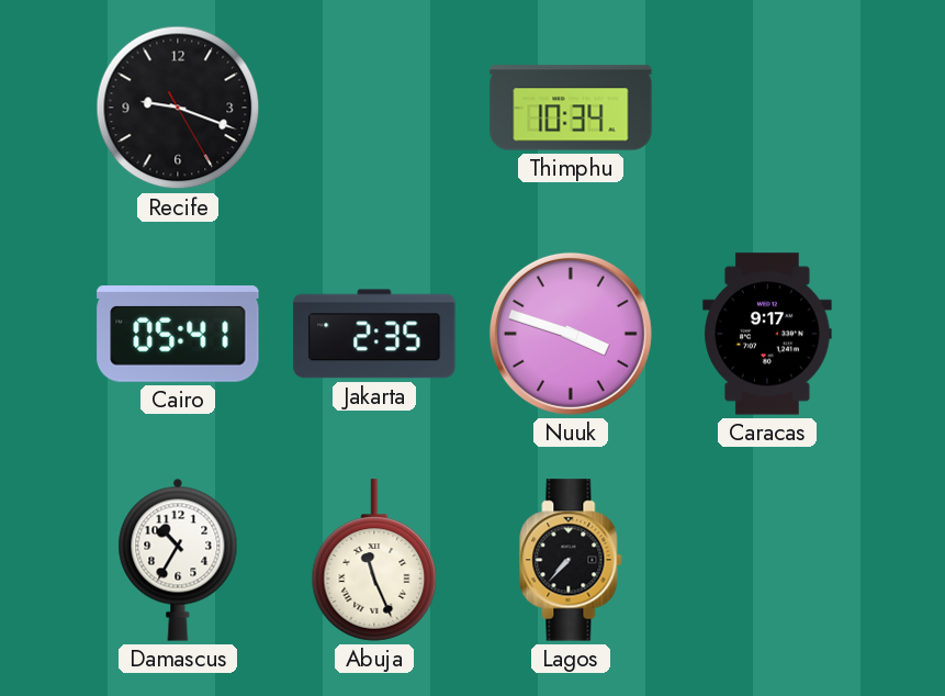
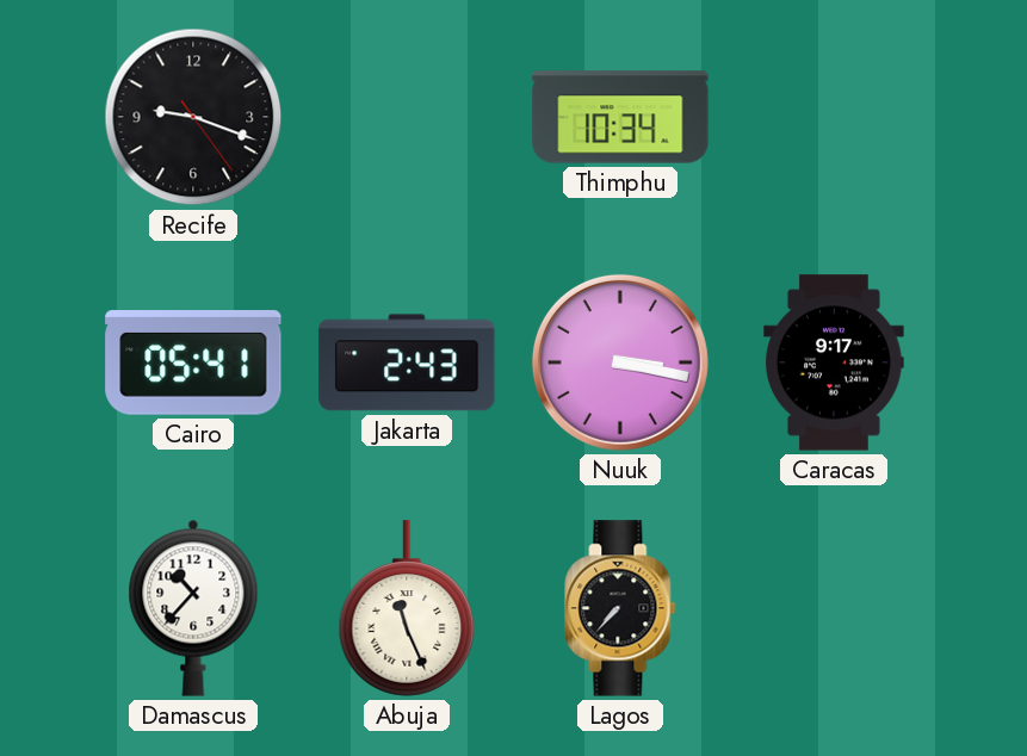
Recife: 9:18:25 -> 9:18:24 (193, 117)
Jakarta: 2:35 -> 2:43 (407, 362)
Nuuk: 3:48 -> 3:17 (620, 362)
Damascus: 10:35 -> 10:37 (193, 608)
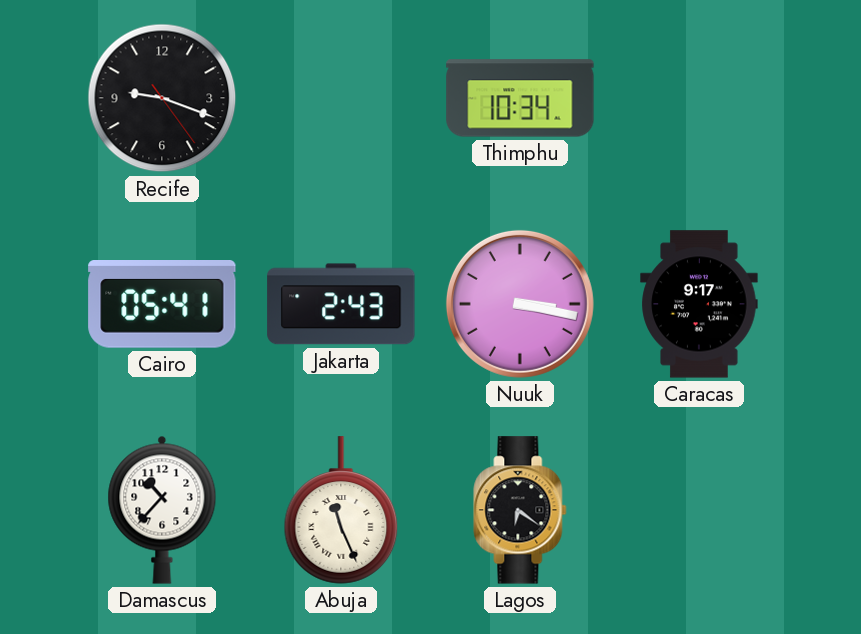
Lagos: 7:37 -> 6:21 (520, 510)
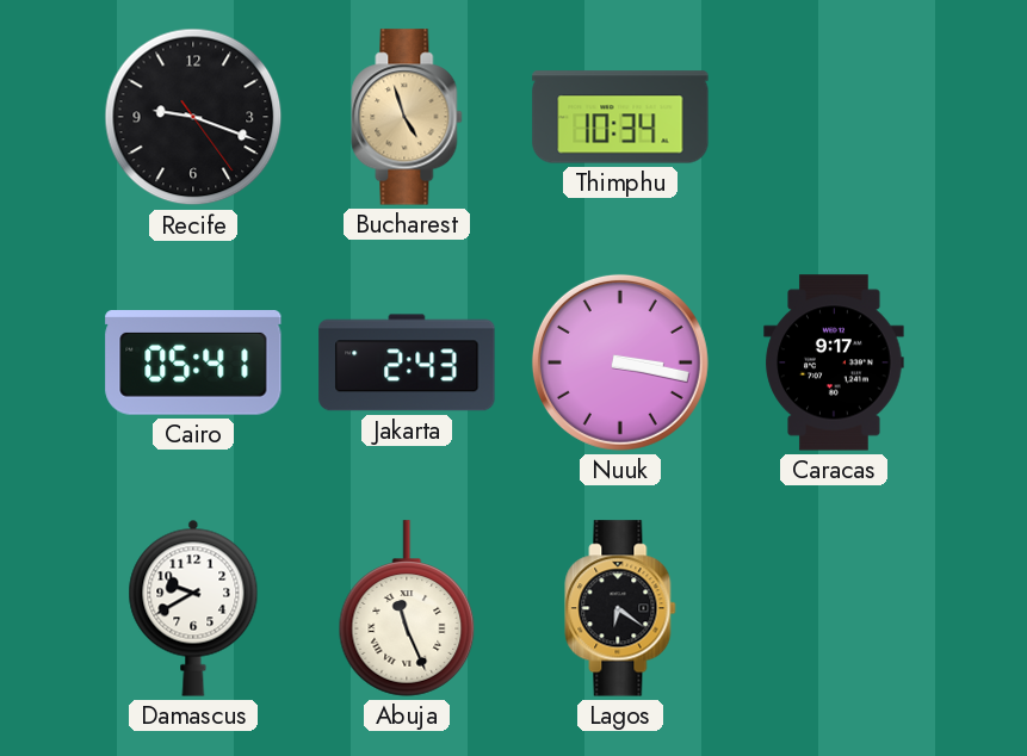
Bucharest: none -> 4:57 (407, 117)
Damascus: 10:37 -> 9:40 (193, 608)
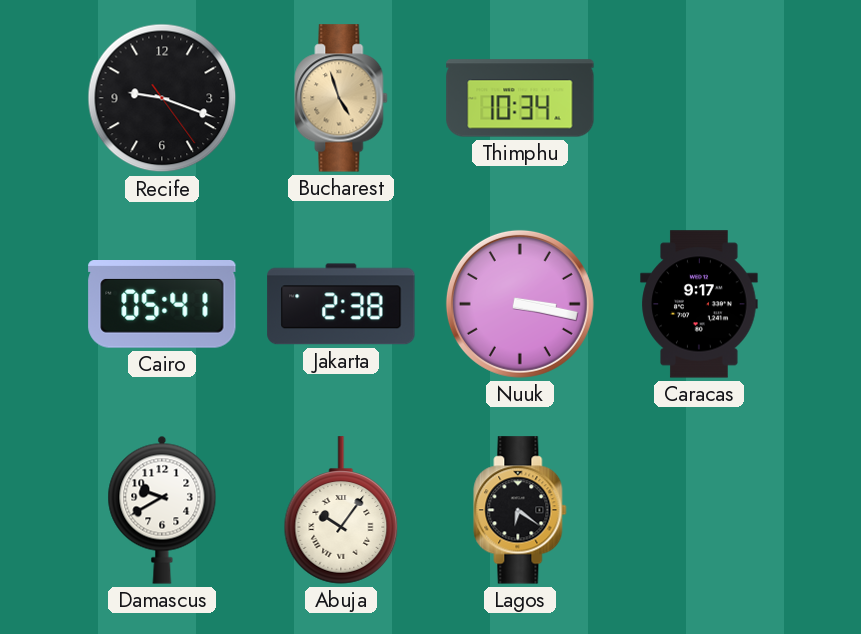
Jakarta: 2:43 -> 2:38 (341, 304)
Abuja: 11:26 -> 10:06 (341, 510)
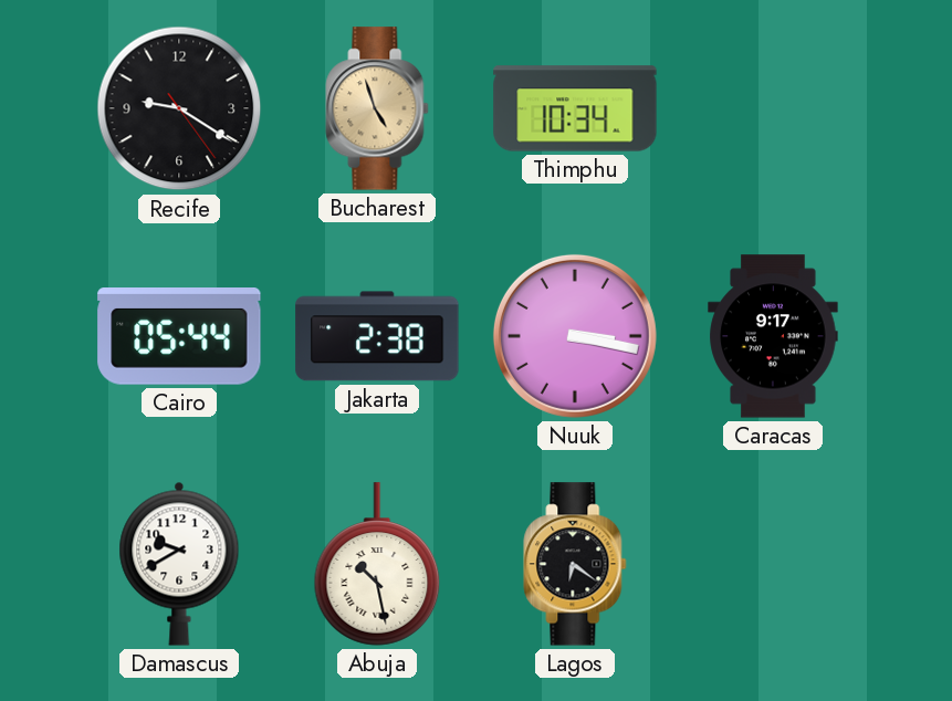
Recife: 9:18 -> 9:20 (179, 108)
Cairo: 05:41 -> 05:44 (179, 337)
Abuja: 10:06 -> 10:28 (377, 564)
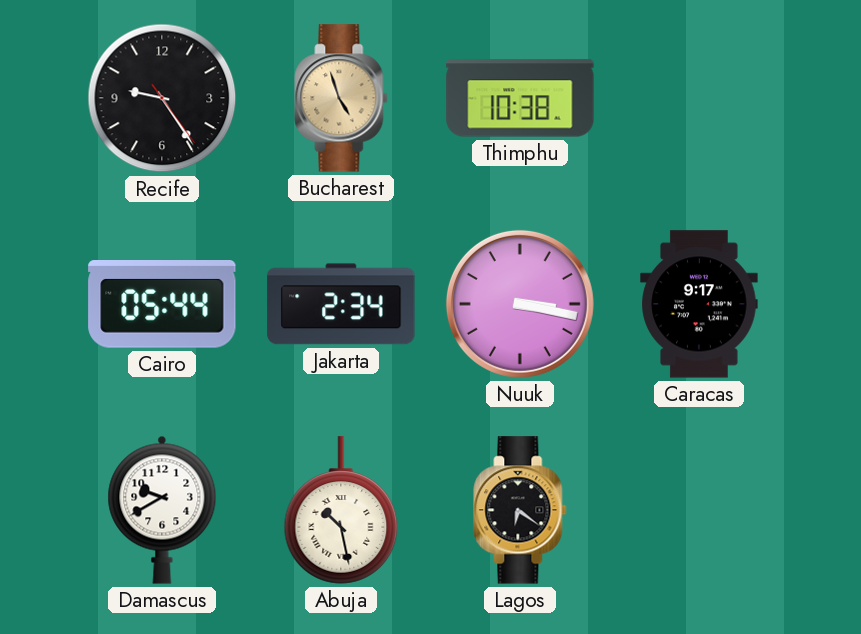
Recife: 9:20 -> 9:24 (162, 98)
Thimphu: 10:34 -> 10:38 (520, 98)
Jakarta: 2:38 -> 2:34 (341, 304)
